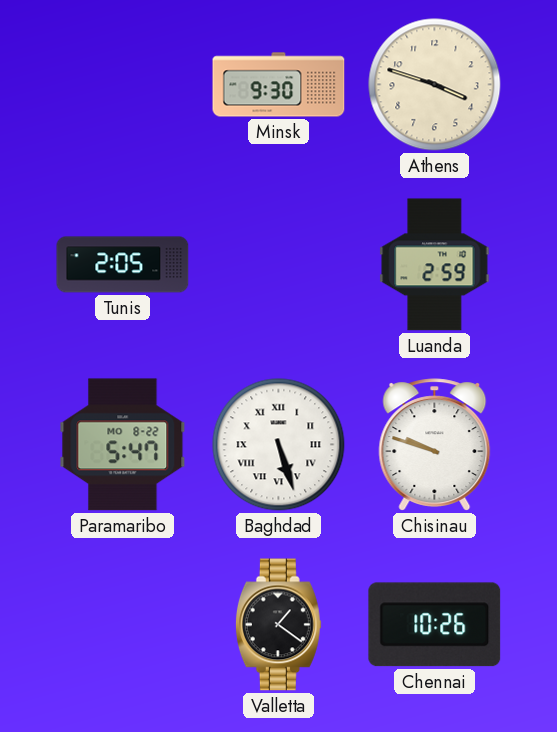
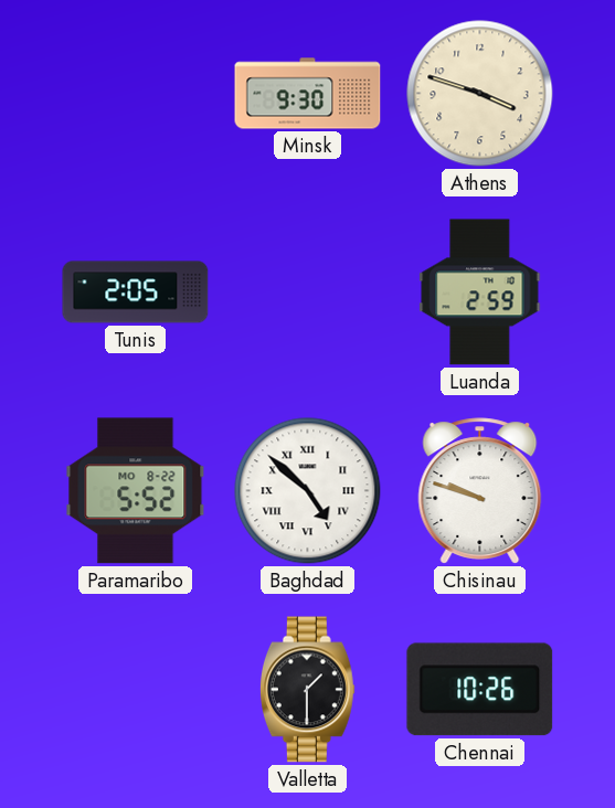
Paramaribo: 5:47 -> 5:52 (136, 491)
Baghdad: 5:27 -> 4:52 (308, 491)
Valletta: 1:21 -> 1:30 (307, 690)
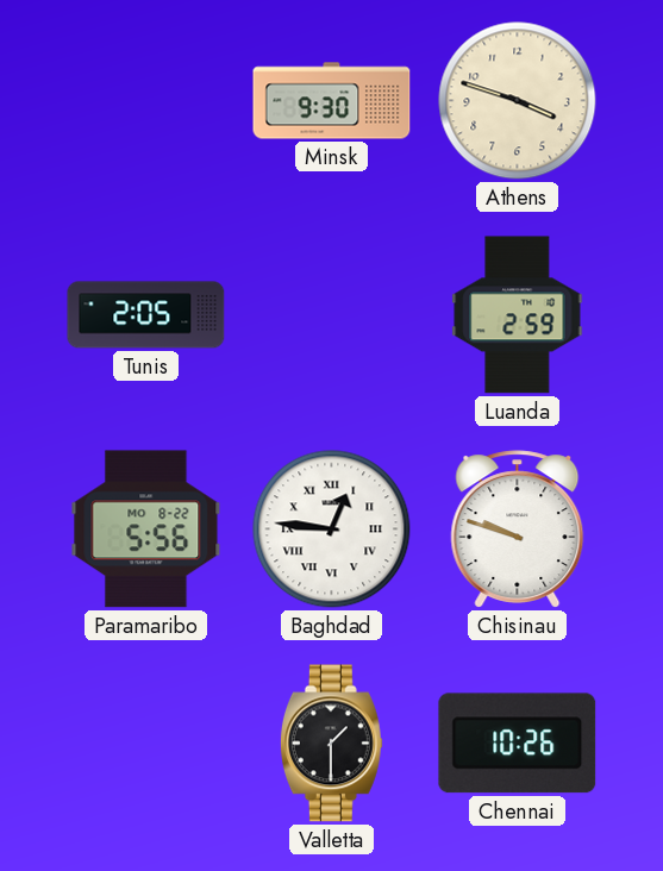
Paramaribo: 5:52 -> 5:56 (146, 530)
Baghdad: 4:52 -> 12:46 (332, 530)
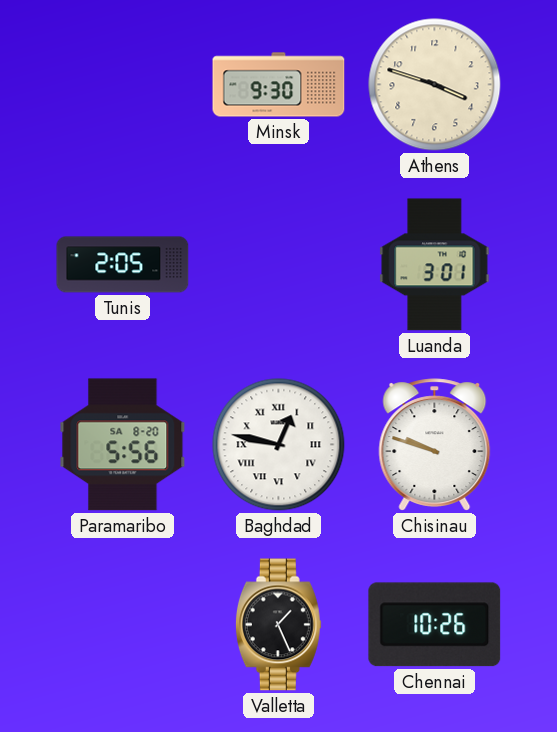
Luanda: 2:59 -> 3:01 (435, 265)
Paramaribo date: MO 8-22 -> SA 8-20 (123, 445)
Baghdad: 12:46 -> 12:47 (279, 445)
Valletta: 1:30 -> 1:26 (278, 625)
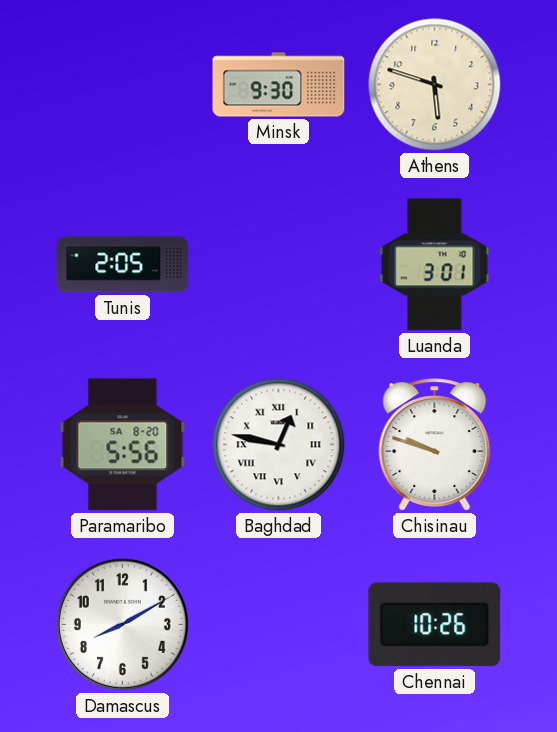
Athens: 3:48 -> 5:48 (435, 85)
Damascus: none -> 8:10 (122, 624)
Valletta: 1:26 -> none (278, 625)
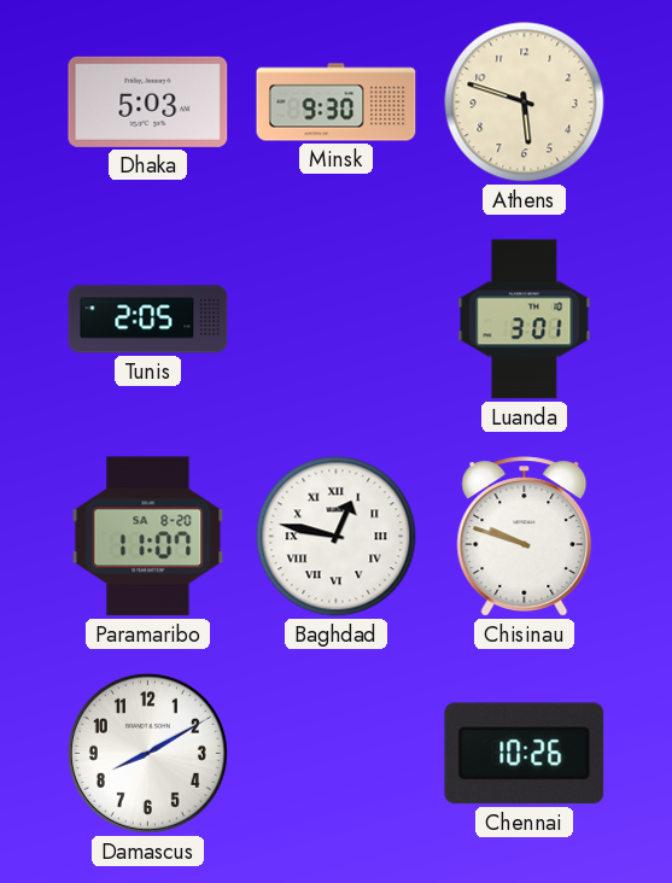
Dhaka: none -> 5:03 (148, 101)
Paramaribo: 5:56 -> 11:07 (148, 537)
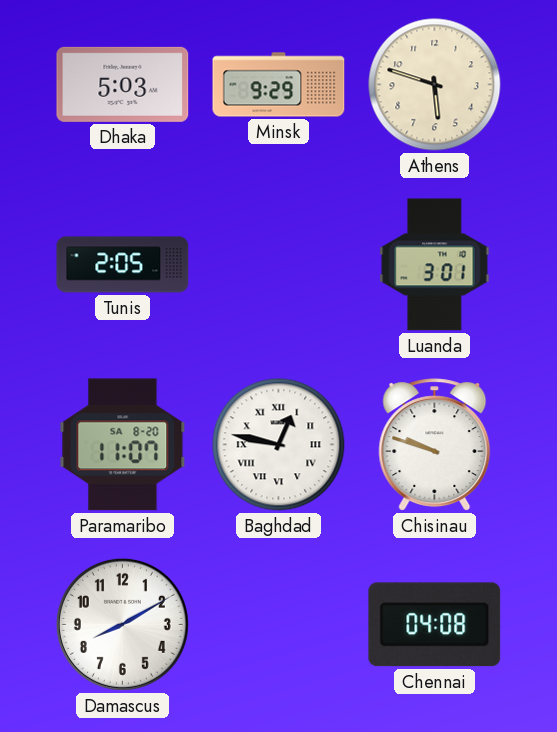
Minsk: 9:30 -> 9:29 (279, 85)
Chennai: 10:26 -> 04:08 (435, 625)
